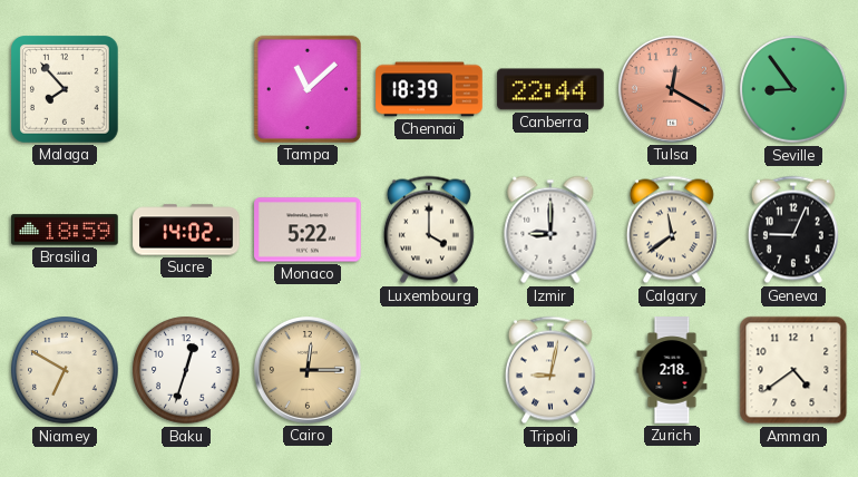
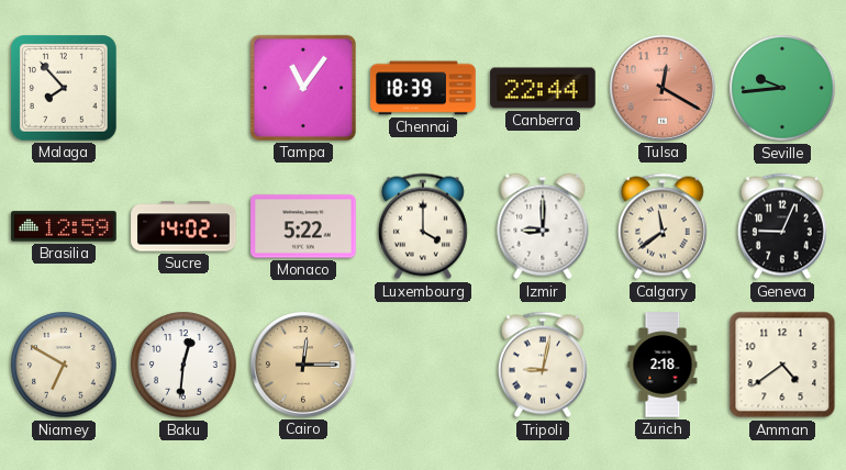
Tampa: 11:08 -> 11:06 (303, 88)
Seville: 8:54 -> 9:44 (782, 88)
Brasilia: 18:59 -> 12:59 (64, 226)
Baku: 12:33 -> 12:31 (183, 365)
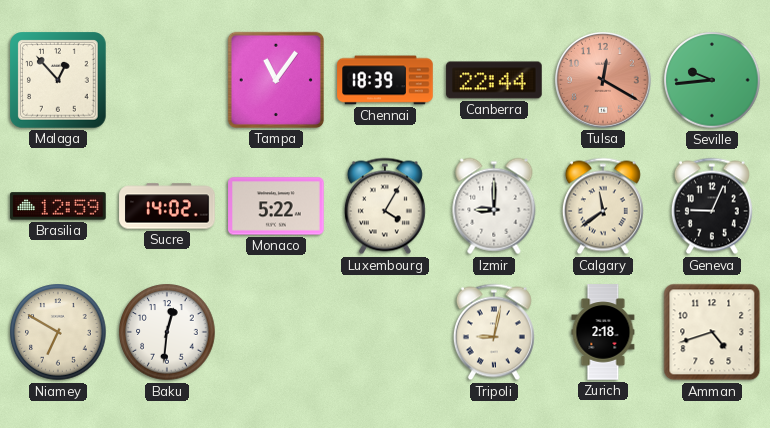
Malaga: 7:53 -> 12:53 (58, 80)
Luxembourg: 4:00 -> 4:05 (385, 206)
Cairo: 12:15 -> none (304, 366)
Amman: 4:39 -> 4:42 (712, 332)
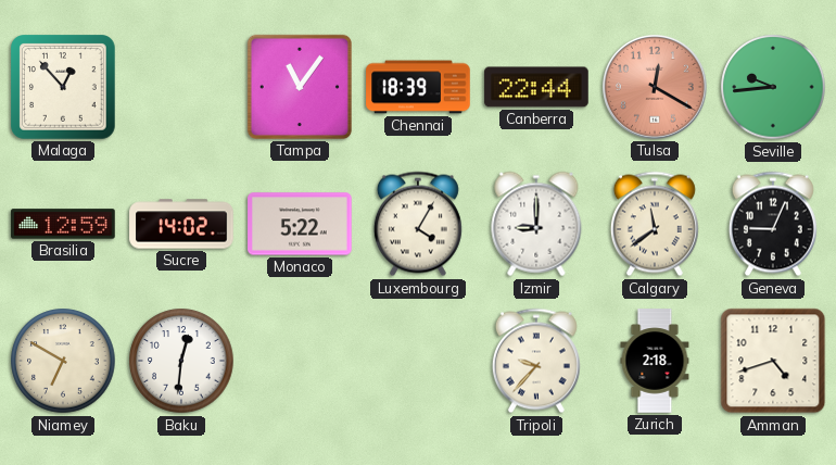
Tripoli: 9:02 -> 9:37 (536, 361)
